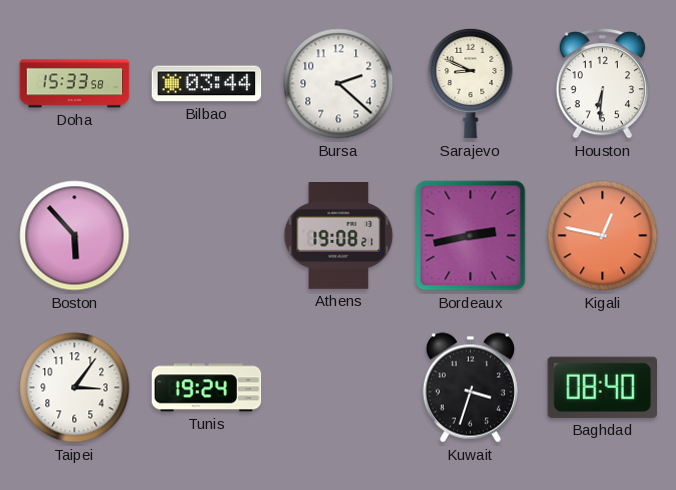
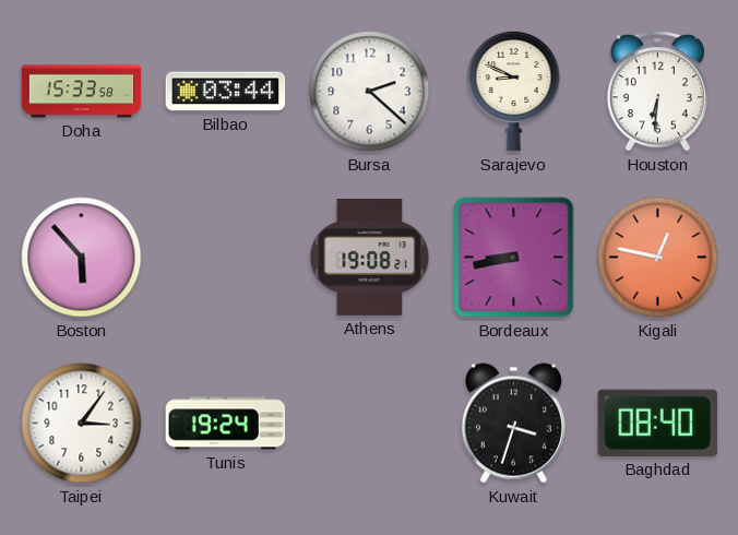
Bordeaux: 2:43 -> 8:43 (514, 258)
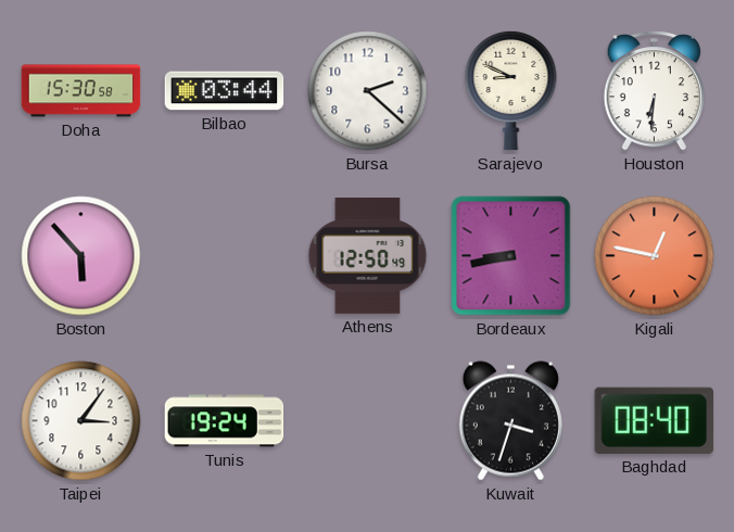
Doha: 15:33 -> 15:30 (81, 91)
Athens: 19:08 -> 12:50 (368, 256)
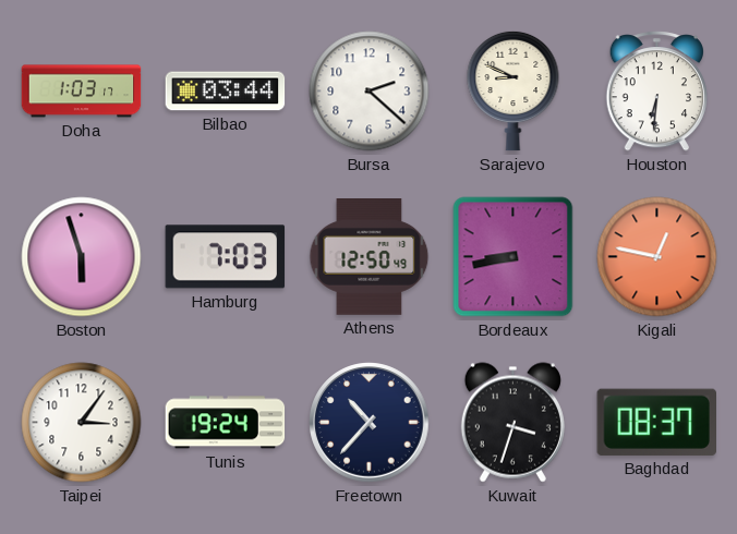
Doha: 15:30 -> 1:03 (82, 92)
Boston: 5:53 -> 5:57 (82, 257)
Hamburg: none -> 7:03 (226, 257)
Freetown: none -> 10:37 (370, 423)
Baghdad: 08:40 -> 08:37 (656, 422)
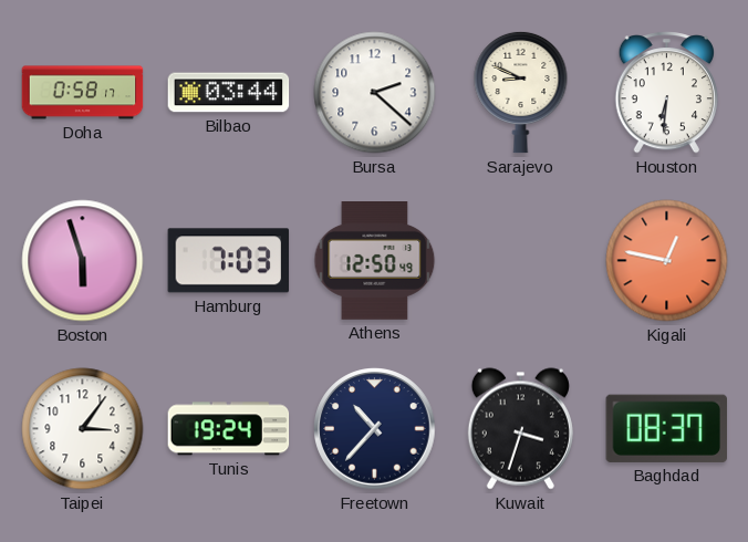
Doha: 1:03 -> 0:58 (83, 93)
Bordeaux: 8:43 -> none (514, 257)
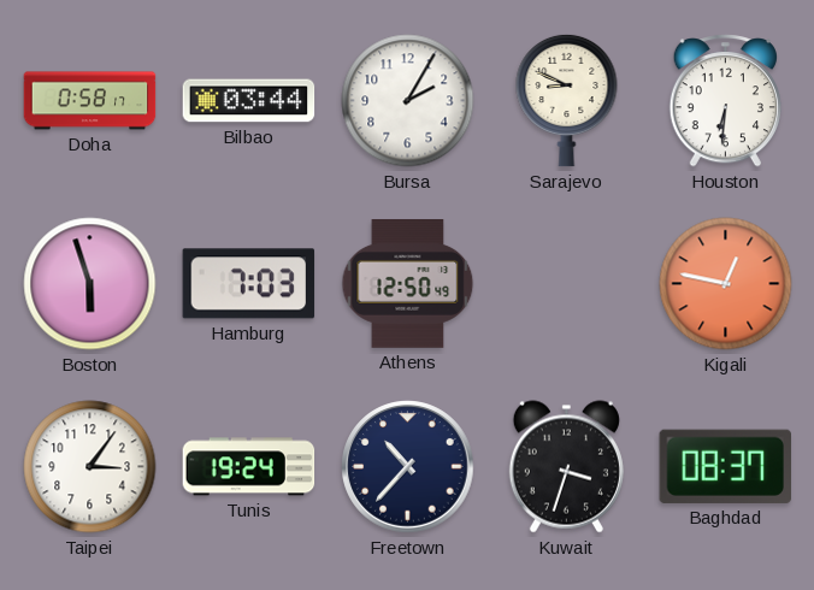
Bursa: 2:22 -> 2:05 (408, 101)
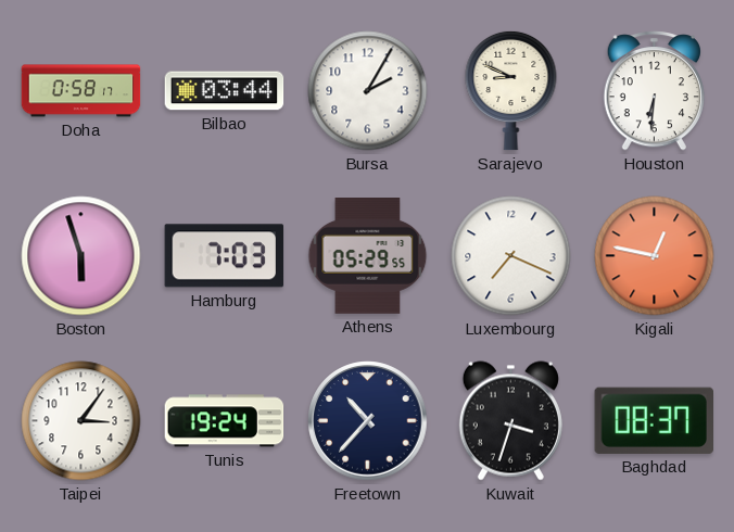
Athens: 12:50 -> 05:29 (368, 256)
Luxembourg: none -> 7:19 (511, 256)
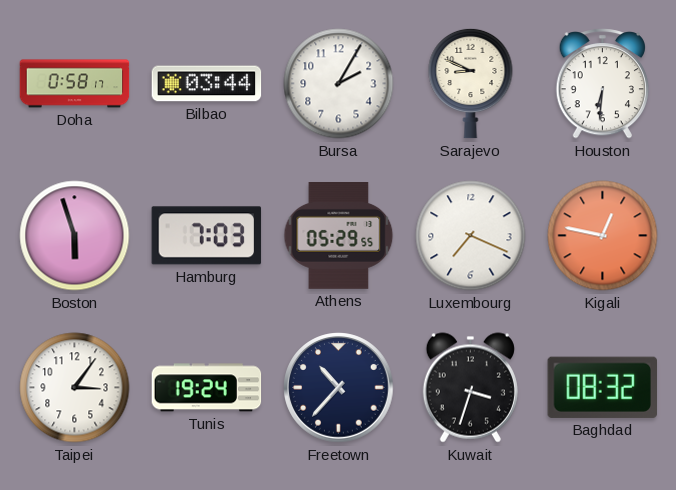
Baghdad: 08:37 -> 08:32 (602, 387)
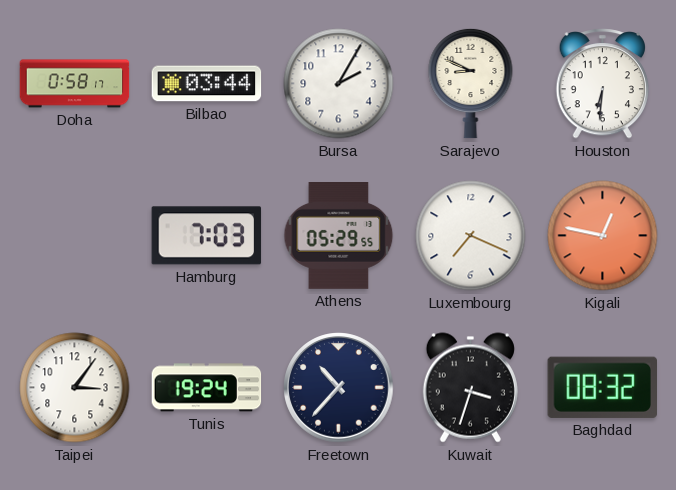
Boston: 5:57 -> none (75, 236)
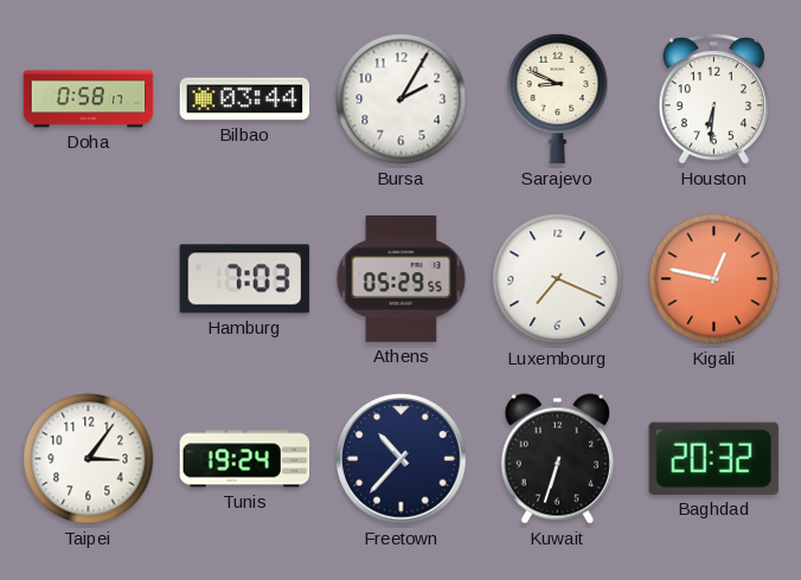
Kuwait: 3:33 -> 6:33 (557, 459)
Baghdad: 08:32 -> 20:32 (713, 458)
